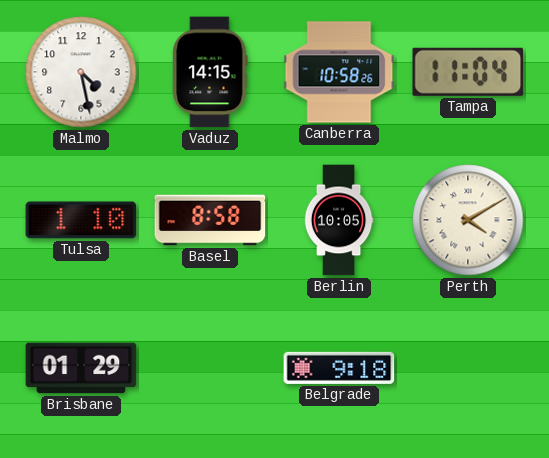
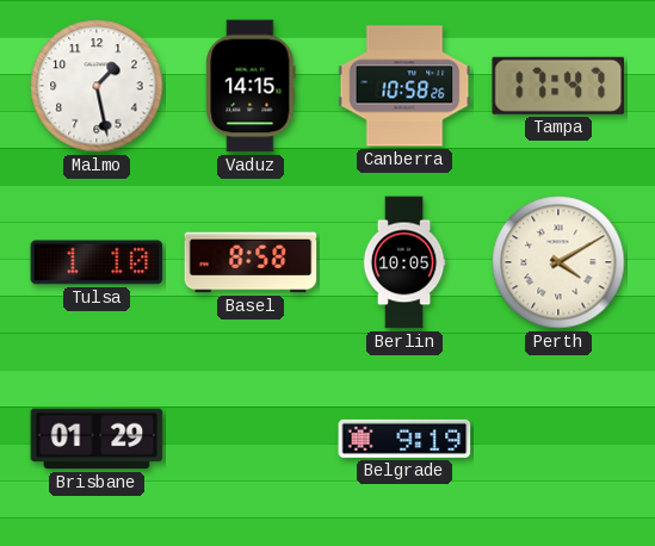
Malmo: 4:28 -> 1:28 (97, 86)
Tampa: 11:04 -> 17:47 (558, 86)
Belgrade: 9:18 -> 9:19 (404, 439)
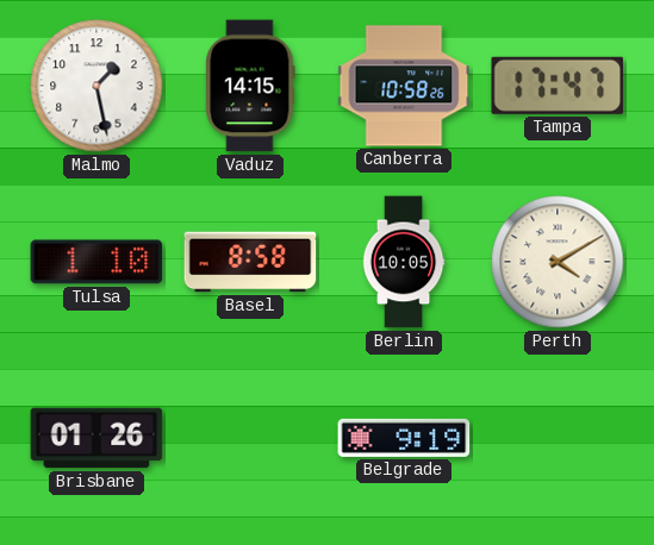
Brisbane: 01:29 -> 01:26 (96, 438)
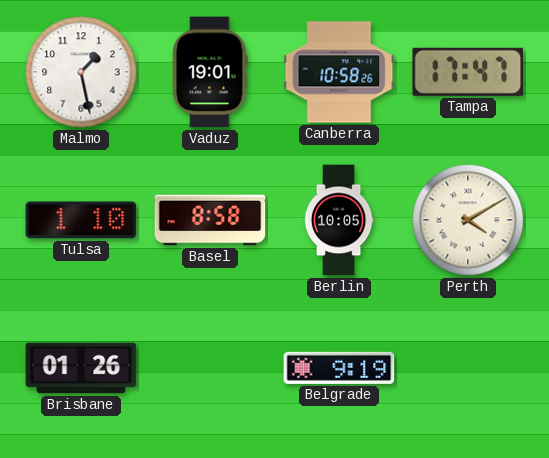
Vaduz: 14:15 -> 19:01 (210, 72)
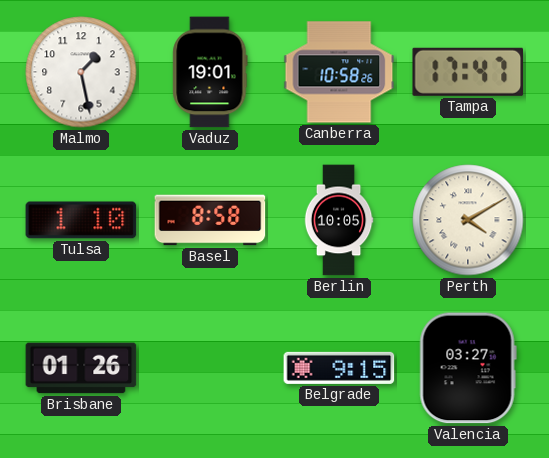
Belgrade: 9:19 -> 9:15 (339, 368)
Valencia: none -> 03:27 (468, 368)
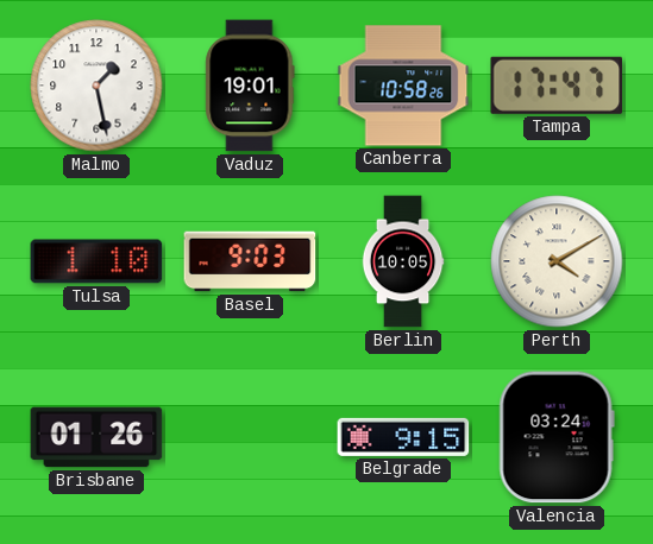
Basel: 8:58 -> 9:03 (250, 261)
Valencia: 03:27 -> 03:24 (557, 437)
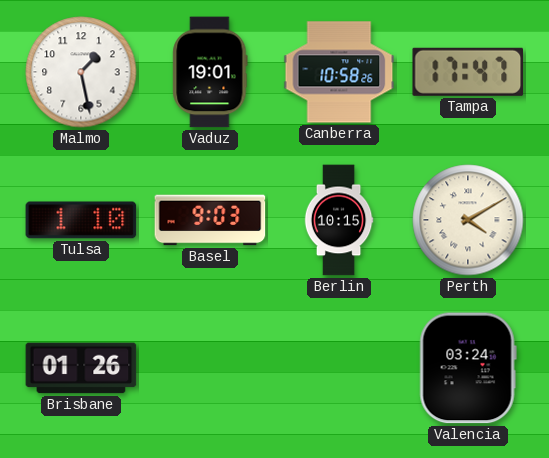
Berlin: 10:05 -> 10:15 (339, 220)
Belgrade: 9:15 -> none (403, 437)
